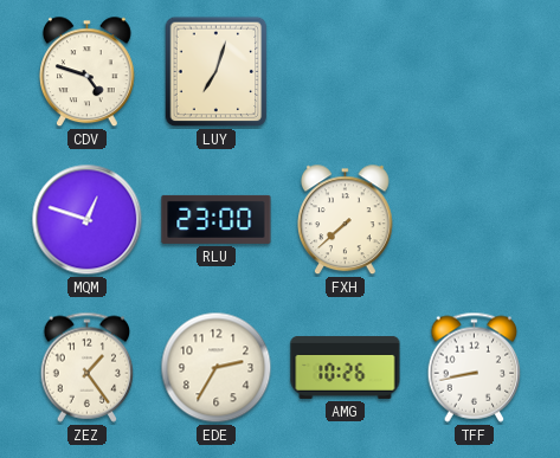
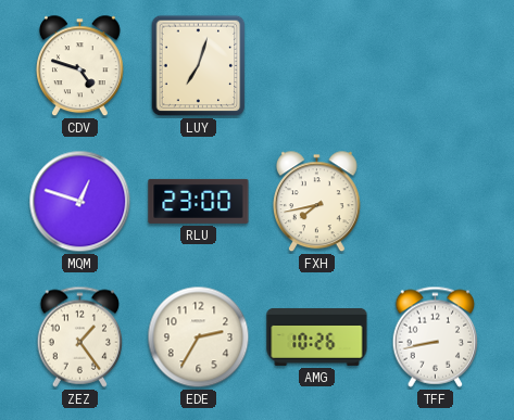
FXH: 7:38 -> 7:43 (316, 202)
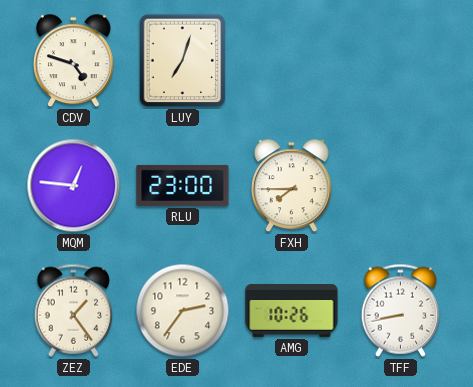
MQM: 12:48 -> 12:46 (74, 186)
FXH: 7:43 -> 7:45 (291, 186)
EDE: 2:35 -> 2:36 (183, 311)
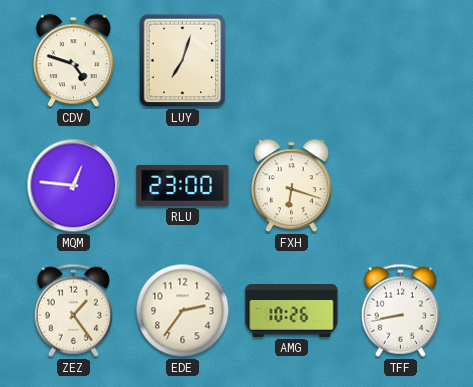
FXH: 7:45 -> 6:18 (291, 186)
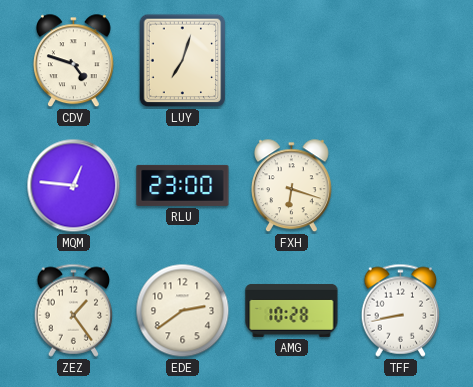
EDE: 2:36 -> 2:39 (183, 311)
AMG: 10:26 -> 10:28 (292, 310)
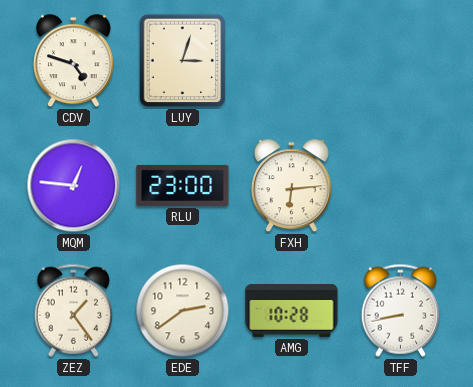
LUY: 7:03 -> 3:03 (183, 61)
FXH: 6:18 -> 6:14 (291, 186)
